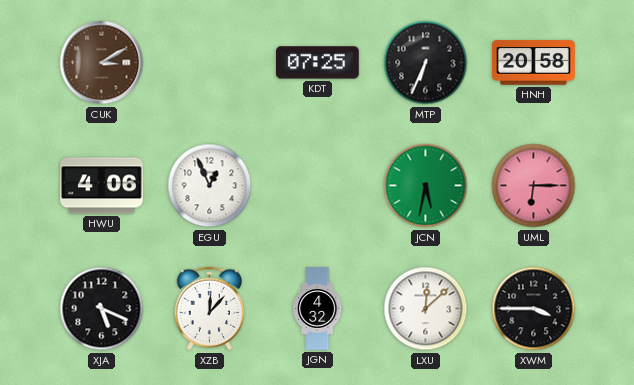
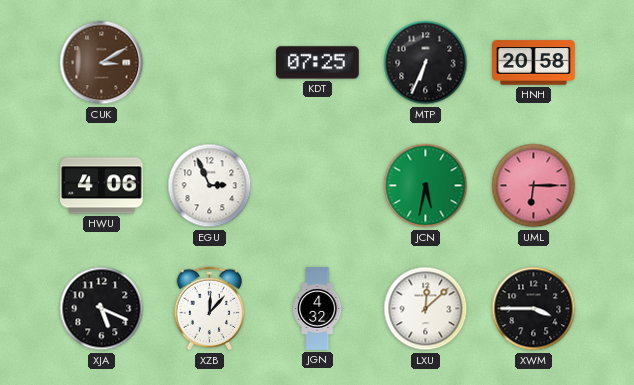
EGU: 12:56 -> 2:56 (210, 186)
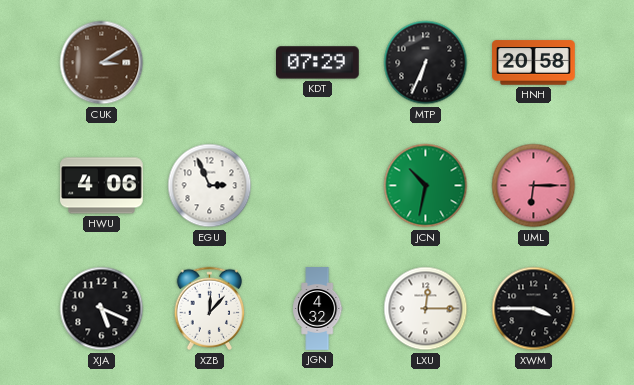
KDT: 07:25 -> 07:29 (318, 63)
JCN: 5:32 -> 10:32 (426, 186)
LXU: 12:08 -> 12:15 (426, 309)
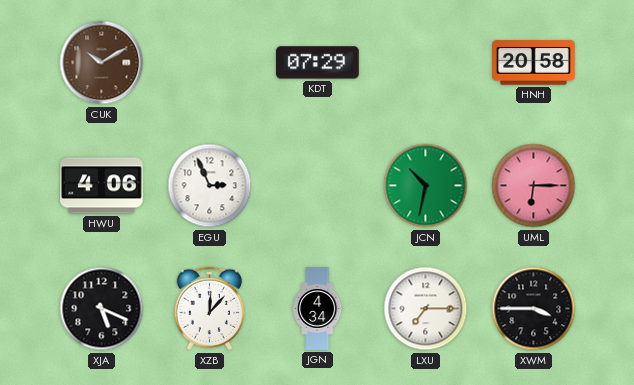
CUK: 3:10 -> 10:10 (102, 63)
MTP: 6:34 -> none (426, 63)
JGN: 4:32 -> 4:34 (318, 309)
LXU: 12:15 -> 7:15 (426, 309)
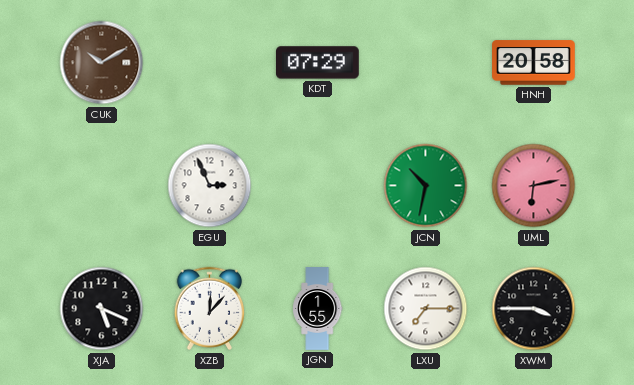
HWU: 4:06 -> none (102, 186)
UML: 6:15 -> 6:13 (534, 186)
JGN: 4:34 -> 1:55 (318, 309)
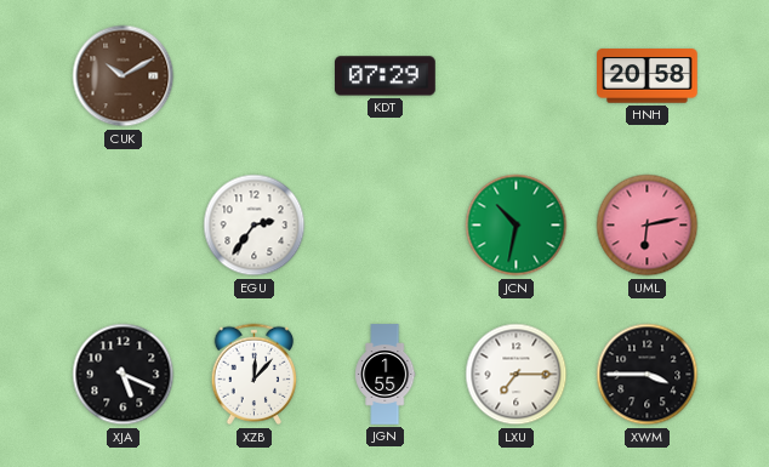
EGU: 2:56 -> 2:36 (255, 226)
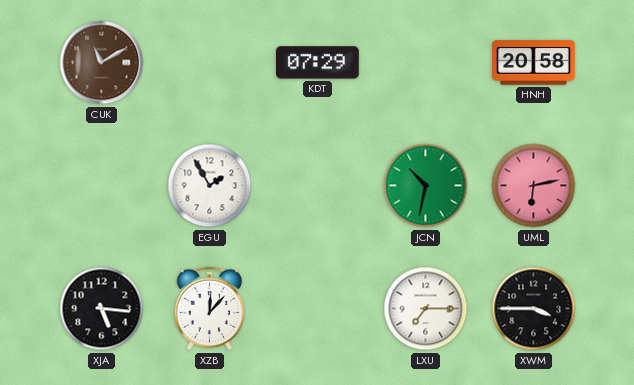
CUK: 10:10 -> 11:10 (102, 63)
EGU: 2:36 -> 1:55 (210, 186)
XJA: 5:19 -> 5:16 (102, 309)
JGN: 1:55 -> none (386, 375)
